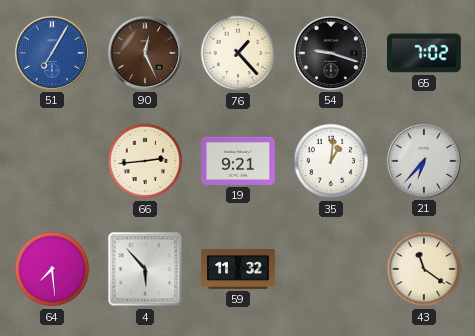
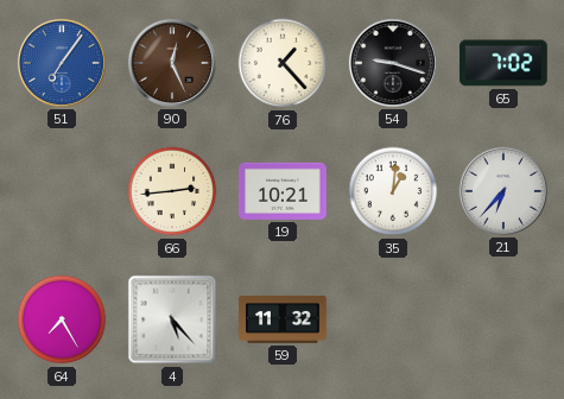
51: 7:05 -> 7:06 (62, 63)
19: 9:21 -> 10:21 (283, 191)
64: 7:29 -> 7:25 (62, 319)
4: 5:53 -> 5:23 (172, 319)
43: 11:21 -> none (424, 269)
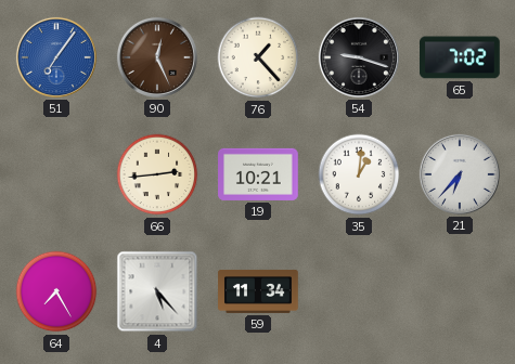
59: 11:32 -> 11:34 (258, 291)
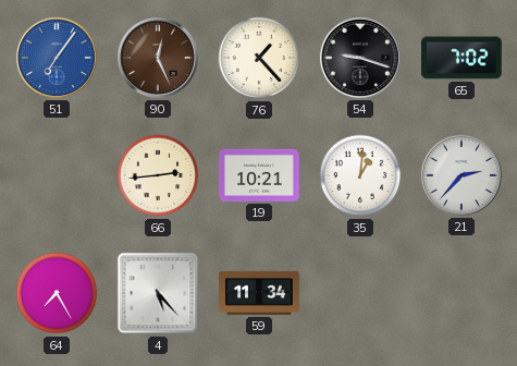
21: 6:37 -> 2:37 (461, 175)
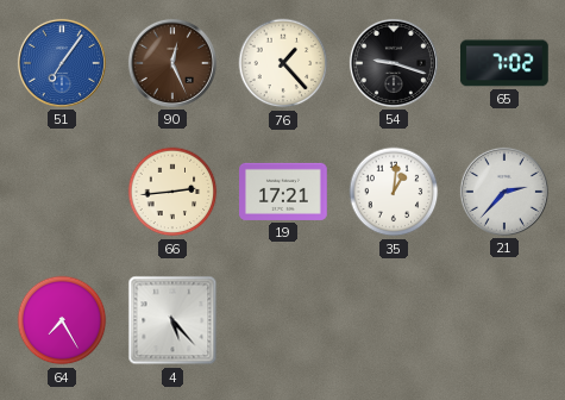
19: 10:21 -> 17:21 (283, 192)
59: 11:34 -> none (259, 293)
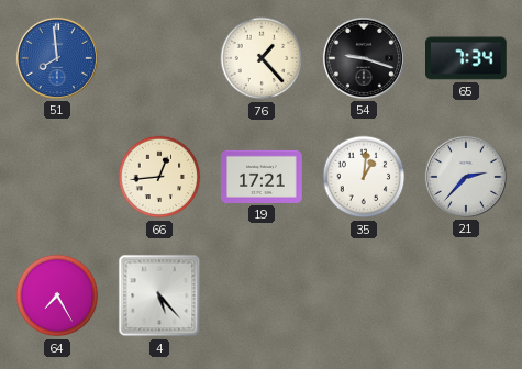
51: 7:06 -> 7:59 (57, 58)
90: 12:26 -> none (172, 63)
65: 7:02 -> 7:34 (467, 58)
66: 2:44 -> 12:44 (159, 177)
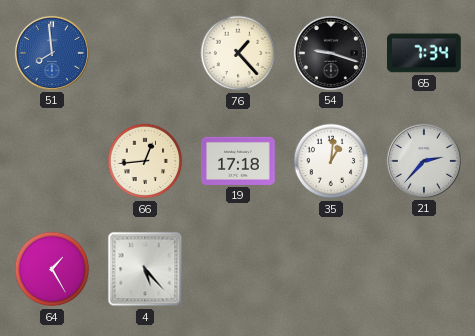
19: 17:21 -> 17:18 (238, 161)
64: 7:25 -> 1:25 (52, 269)
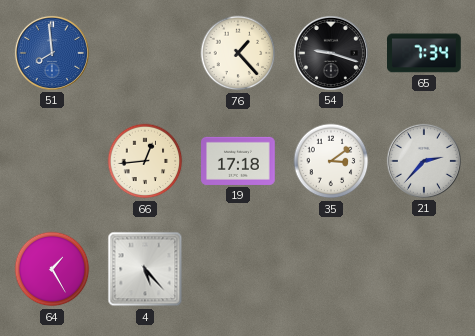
35: 1:01 -> 3:09 (331, 161)
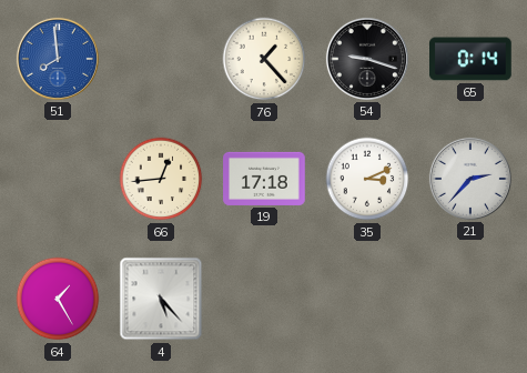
65: 7:34 -> 0:14 (472, 59)
35: 3:09 -> 3:11 (367, 179)
